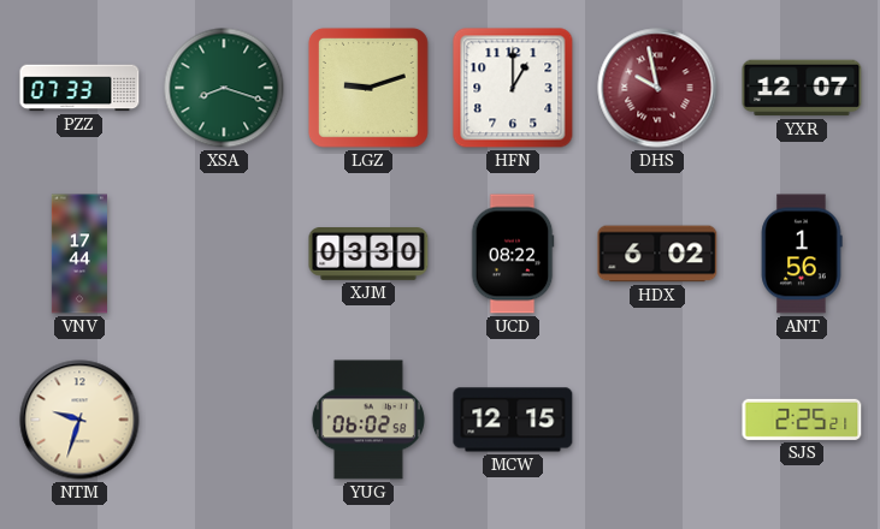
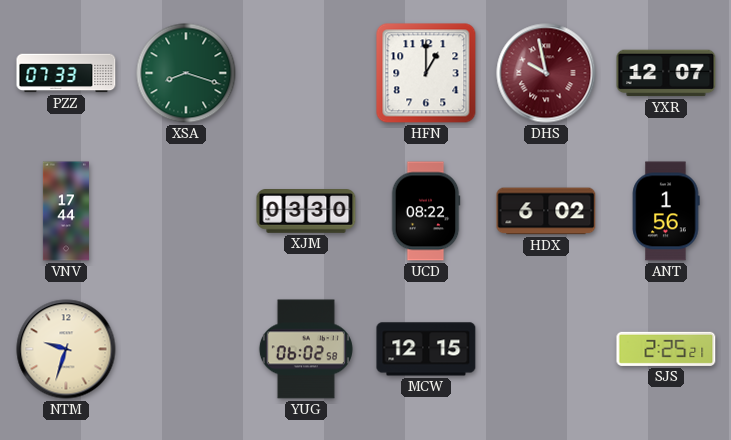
LGZ: 9:12 -> none (368, 88)
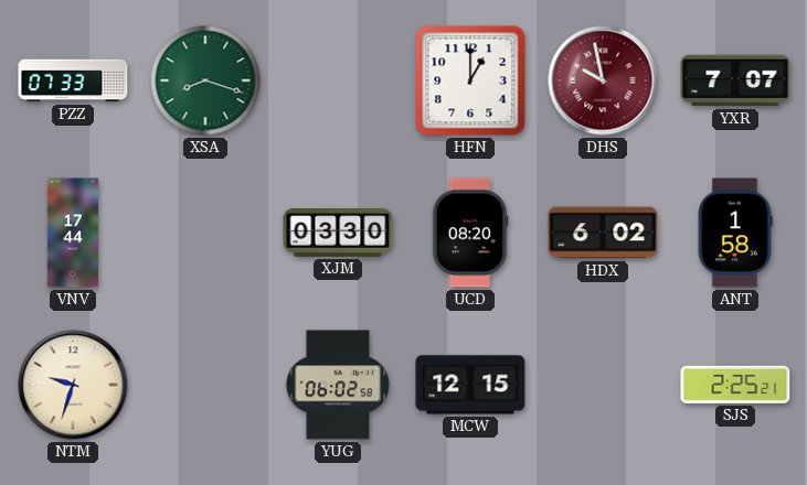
YXR: 12:07 -> 7:07 (735, 80)
UCD: 08:22 -> 08:20 (470, 233)
ANT: 1:56 -> 1:58 (735, 233)
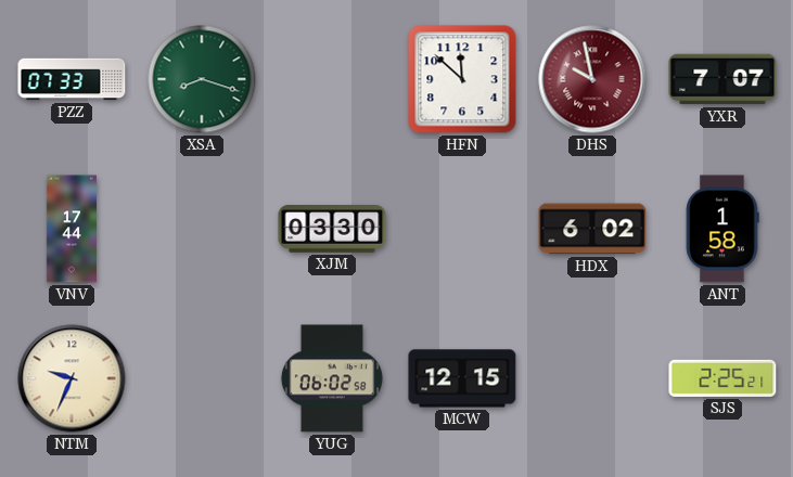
HFN: 1:00 -> 11:52 (462, 79)
UCD: 08:20 -> none (470, 233)
NTM: 9:33 -> 9:34 (72, 378)
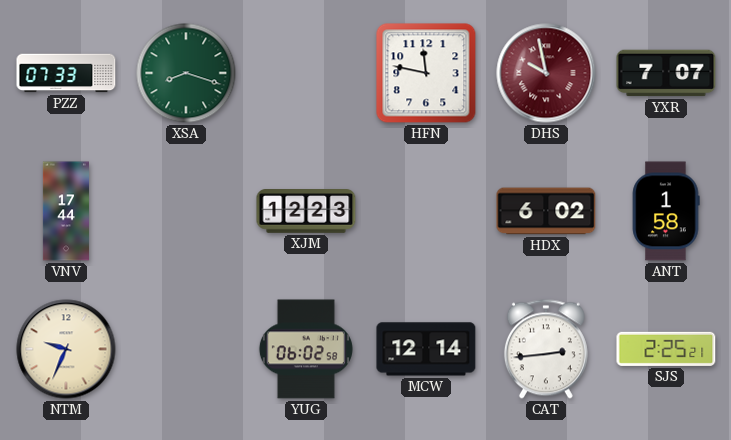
HFN: 11:52 -> 11:47 (426, 73)
XJM: 03:30 -> 12:23 (306, 212)
MCW: 12:15 -> 12:14 (426, 349)
CAT: none -> 2:44 (546, 349)
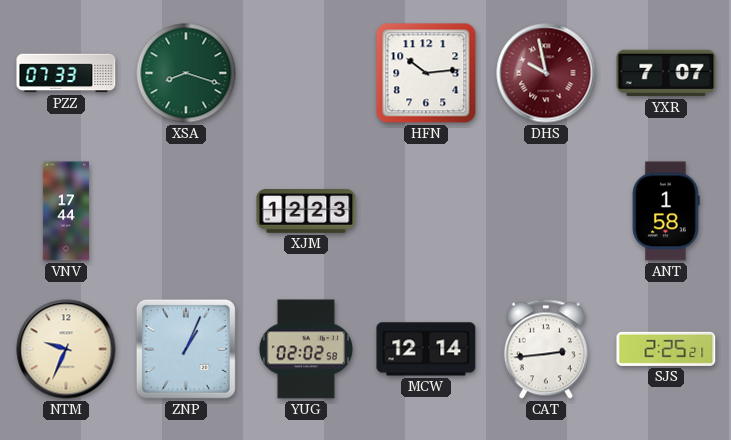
HFN: 11:47 -> 10:14 (426, 73)
HDX: 6:02 -> none (546, 211)
ZNP: none -> 1:04 (186, 349)
YUG: 06:02 -> 02:02 (306, 349)
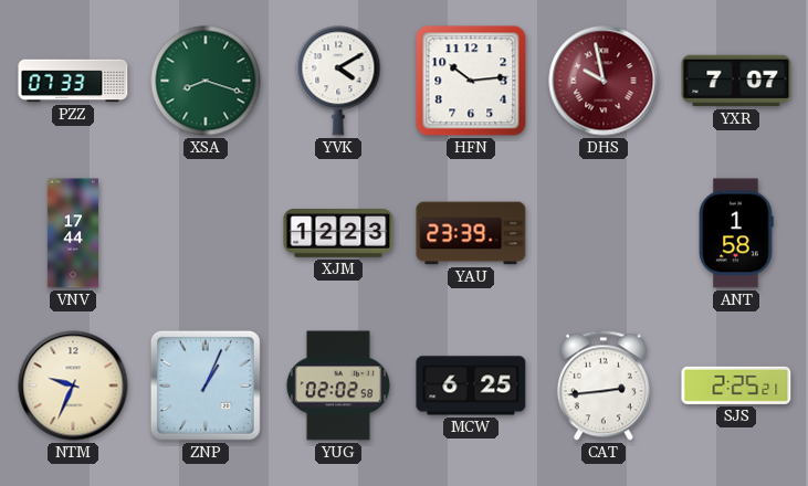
YVK: none -> 4:10 (338, 81)
YAU: none -> 23:39 (471, 233)
MCW: 12:14 -> 6:25 (471, 385)
